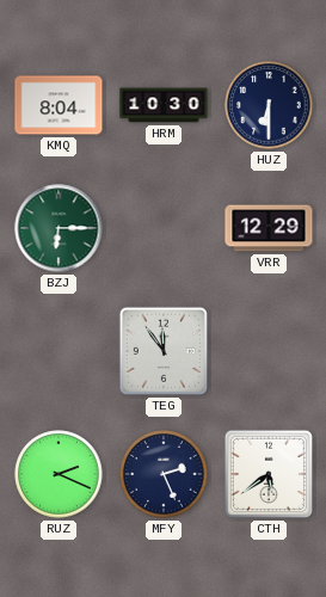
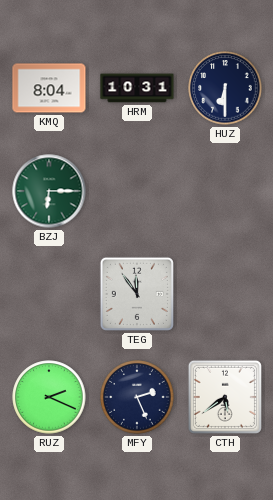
HRM: 10:30 -> 10:31 (137, 88)
VRR: 12:29 -> none (269, 228)
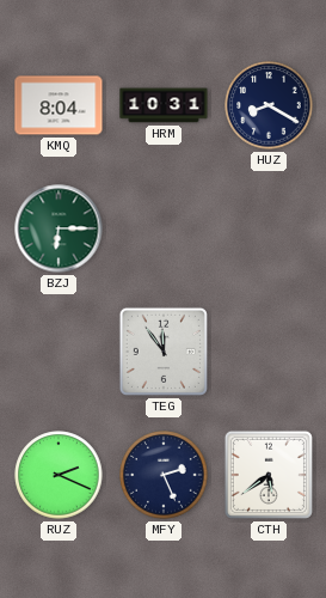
HUZ: 6:30 -> 8:20 (269, 105)
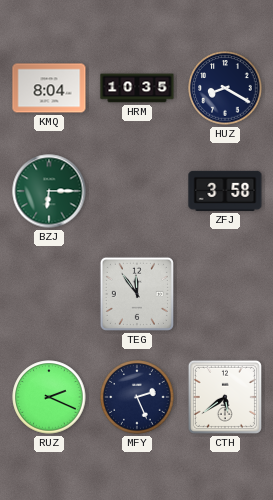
HRM: 10:31 -> 10:35 (137, 88)
ZFJ: none -> 3:58 (225, 191)
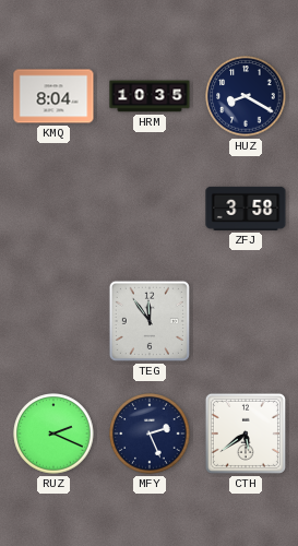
BZJ: 6:15 -> none (49, 191)
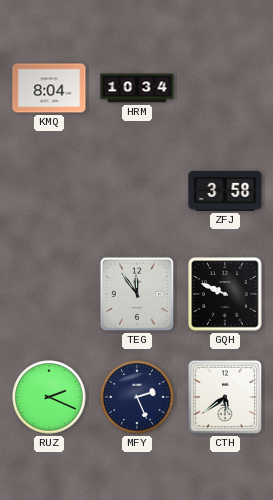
HRM: 10:35 -> 10:34 (137, 88)
HUZ: 8:20 -> none (246, 96)
GQH: none -> 9:49 (225, 294)
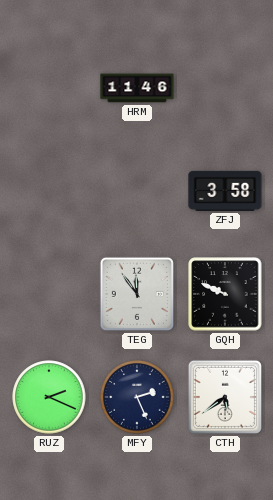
KMQ: 8:04 -> none (49, 88)
HRM: 10:34 -> 11:46 (137, 88)
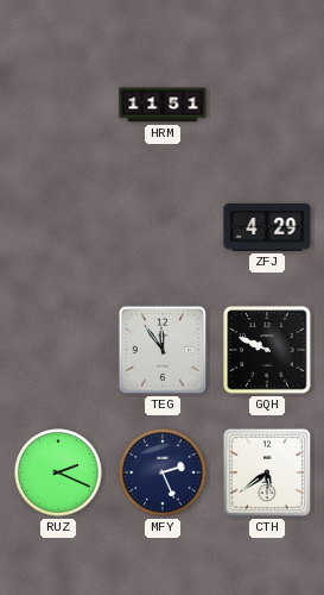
HRM: 11:46 -> 11:51 (163, 105)
ZFJ: 3:58 -> 4:29 (267, 227)
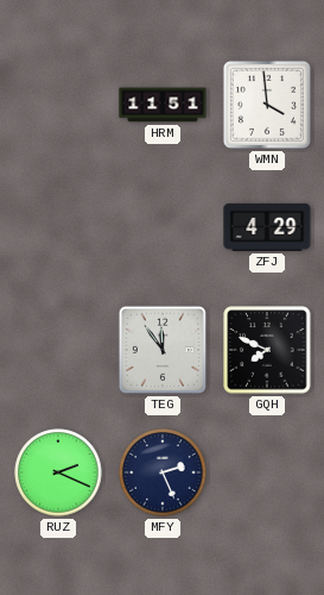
WMN: none -> 3:59 (267, 105)
GQH: 9:49 -> 7:49 (267, 350)
CTH: 5:39 -> none (267, 472)
